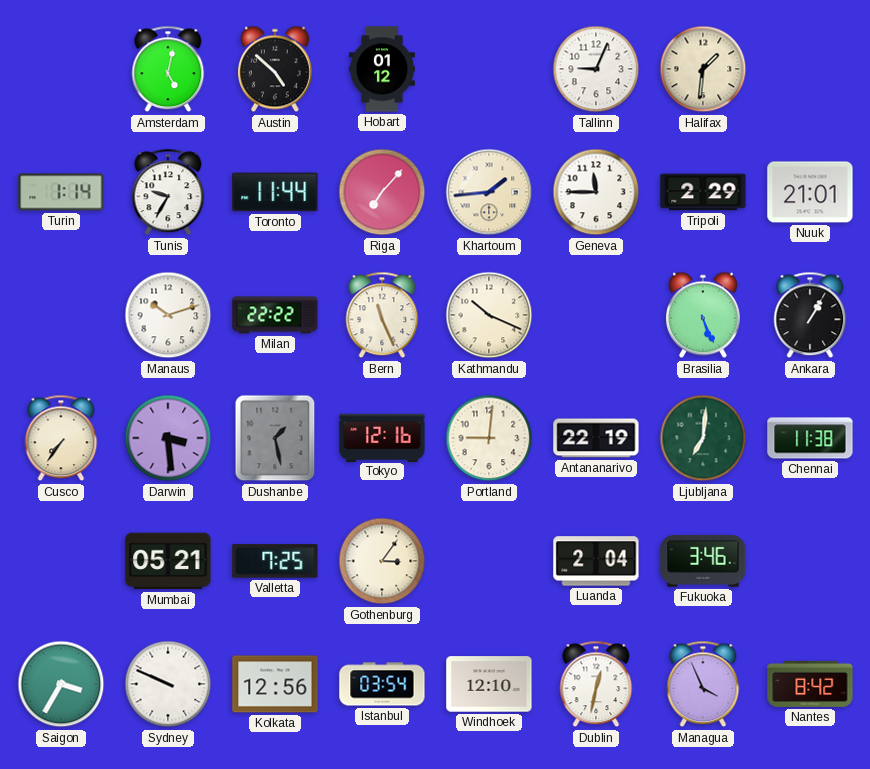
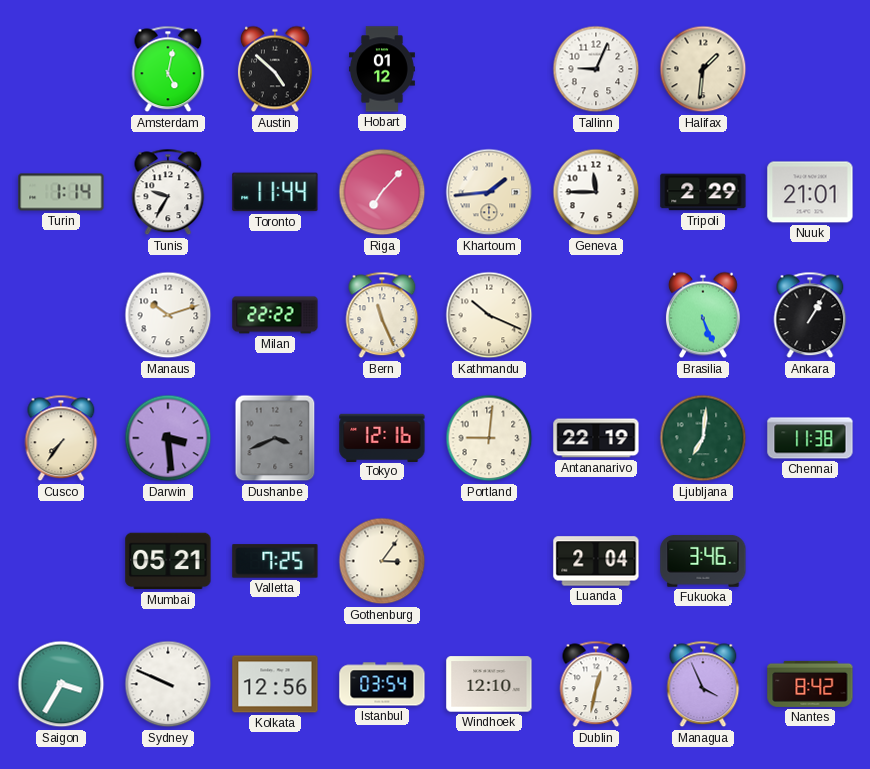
Dushanbe: 1:28 -> 3:41 (275, 438)
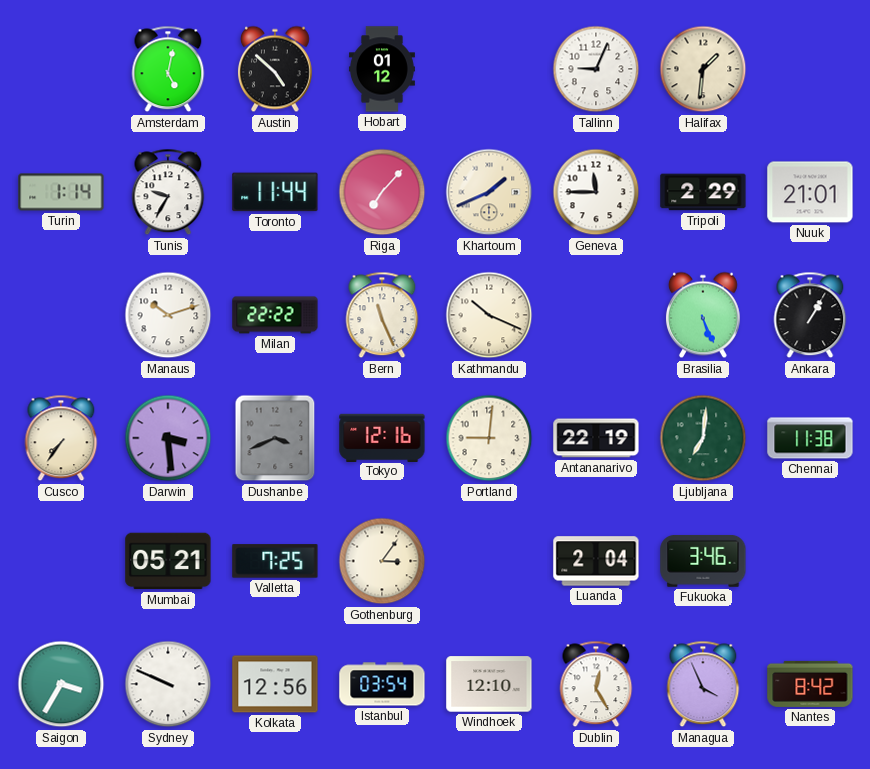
Khartoum: 1:44 -> 1:41 (489, 192)
Dublin: 12:32 -> 12:25 (596, 684)
